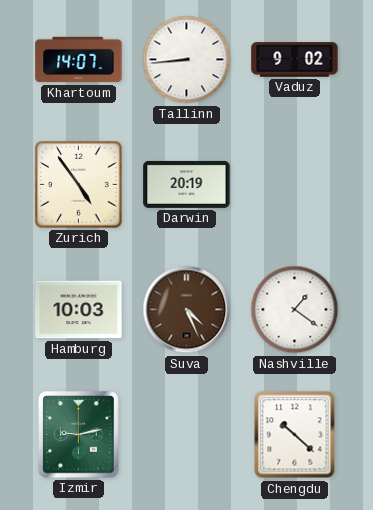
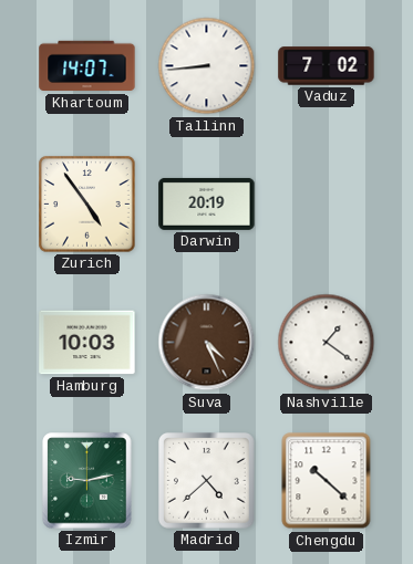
Vaduz: 9:02 -> 7:02 (327, 66)
Madrid: none -> 4:38 (207, 481)
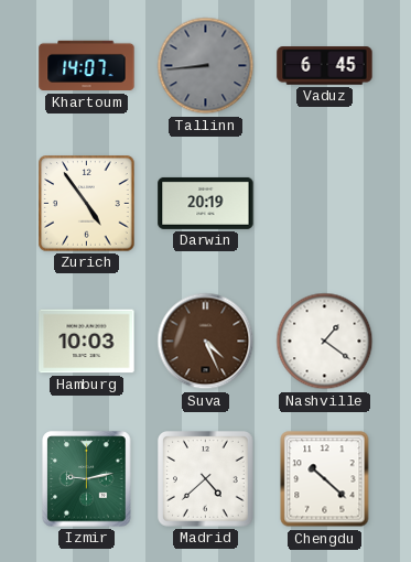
Tallinn dial: white -> grey (206, 66)
Vaduz: 7:02 -> 6:45 (325, 66)
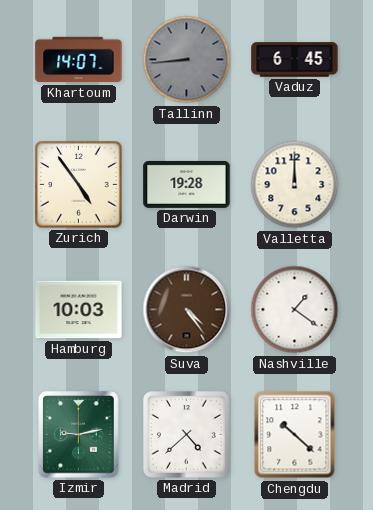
Darwin: 20:19 -> 19:28 (187, 184)
Valletta: none -> 12:00 (295, 185)
Suva: 4:26 -> 4:24 (187, 310)
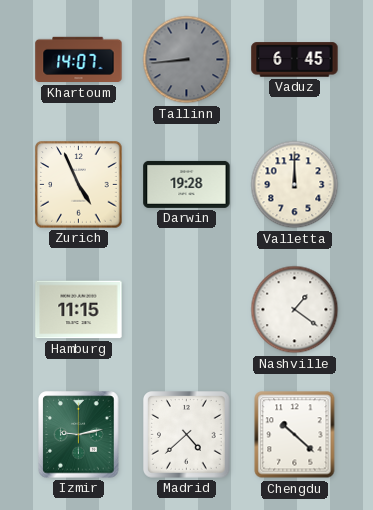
Zurich: 4:54 -> 4:56 (79, 185)
Hamburg: 10:03 -> 11:15 (79, 310)
Suva: 4:24 -> none (187, 310)
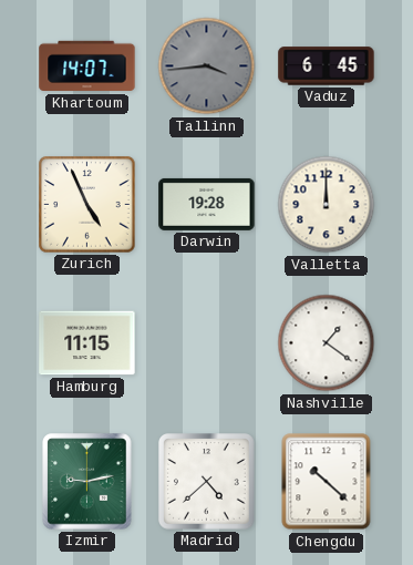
Tallinn: 8:44 -> 3:44 (207, 66)
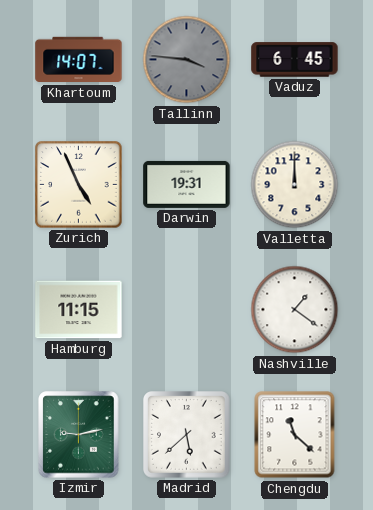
Tallinn: 3:44 -> 3:46 (187, 60)
Darwin: 19:28 -> 19:31 (187, 184)
Madrid: 4:38 -> 5:38 (187, 435)
Chengdu: 10:22 -> 11:22 (295, 435)
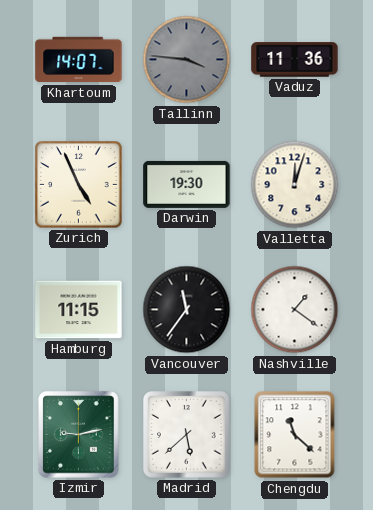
Vaduz: 6:45 -> 11:36 (295, 60)
Darwin: 19:31 -> 19:30 (187, 184)
Valletta: 12:00 -> 12:03 (295, 185)
Vancouver: none -> 11:36 (187, 310)
